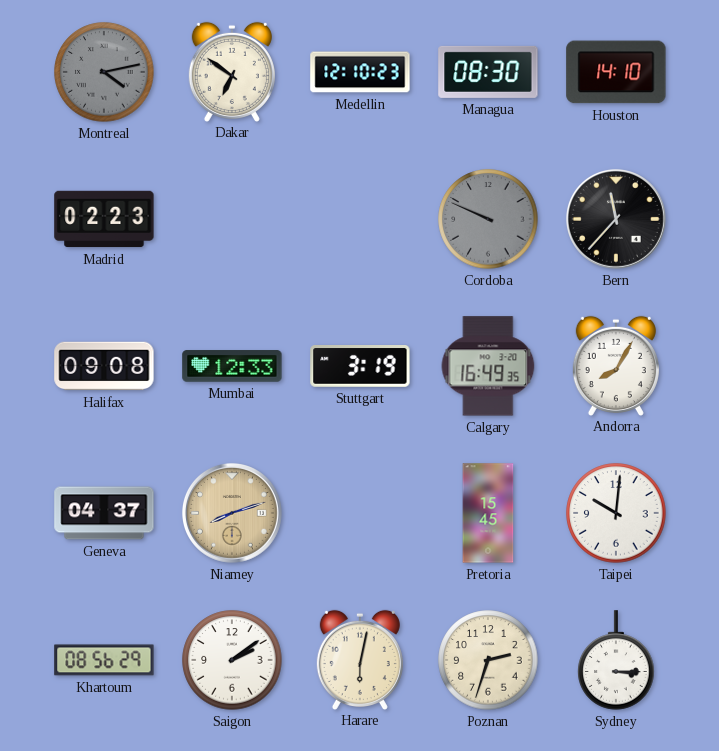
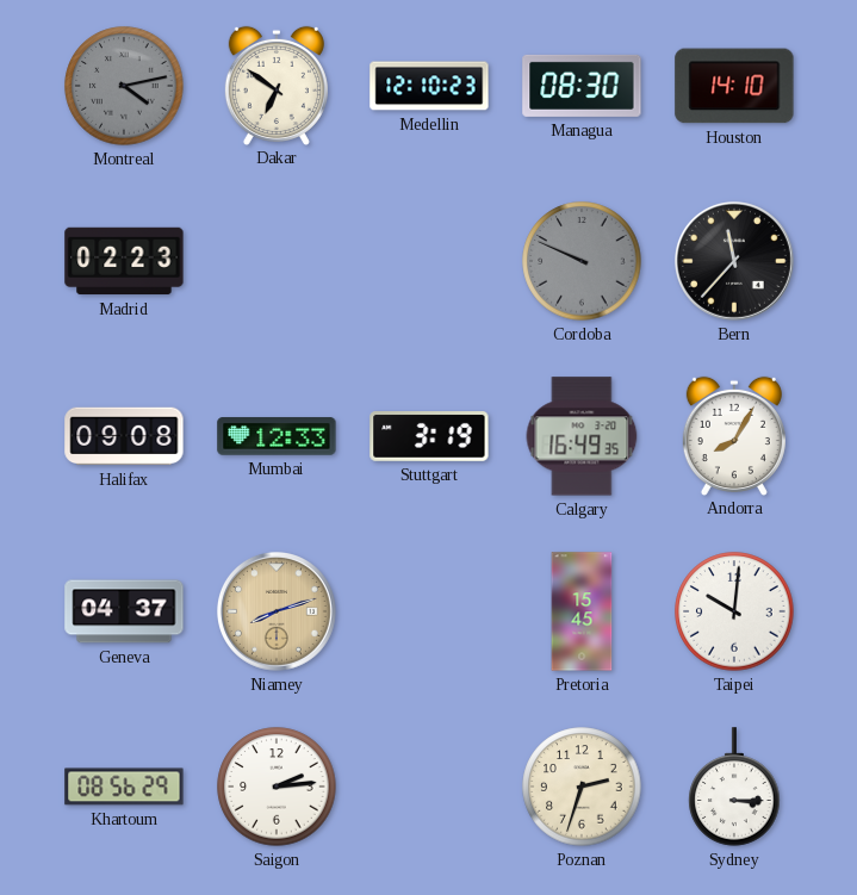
Saigon: 2:09 -> 2:14 (277, 787)
Harare: 6:02 -> none (360, 659)
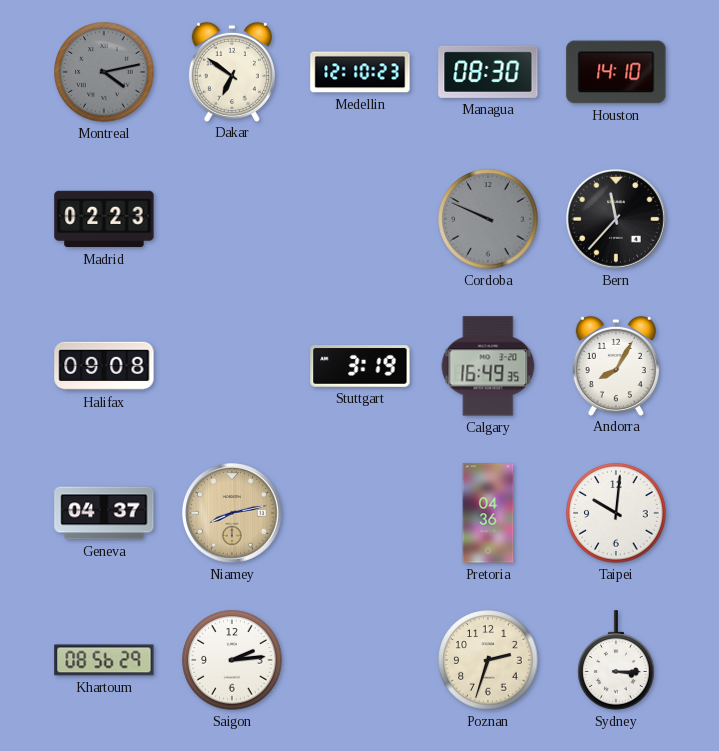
Mumbai: 12:33 -> none (277, 436)
Niamey: 8:12 -> 8:13 (232, 513)
Pretoria: 15:45 -> 04:36 (488, 513)
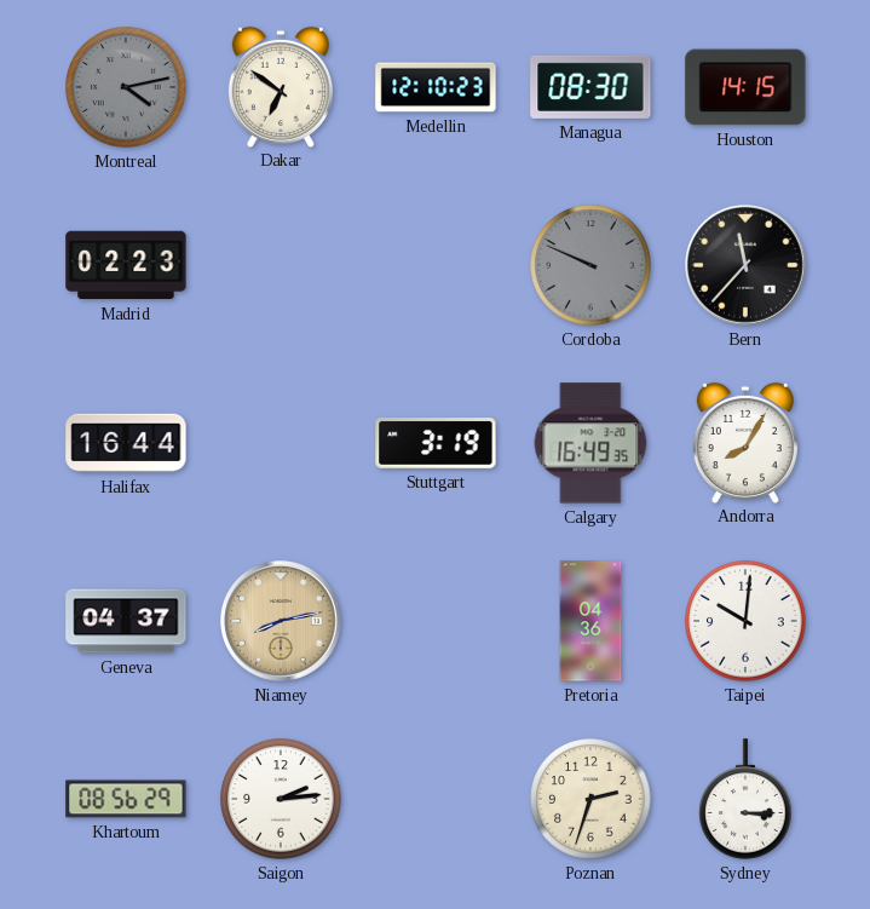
Houston: 14:10 -> 14:15 (745, 87)
Halifax: 09:08 -> 16:44 (126, 443)
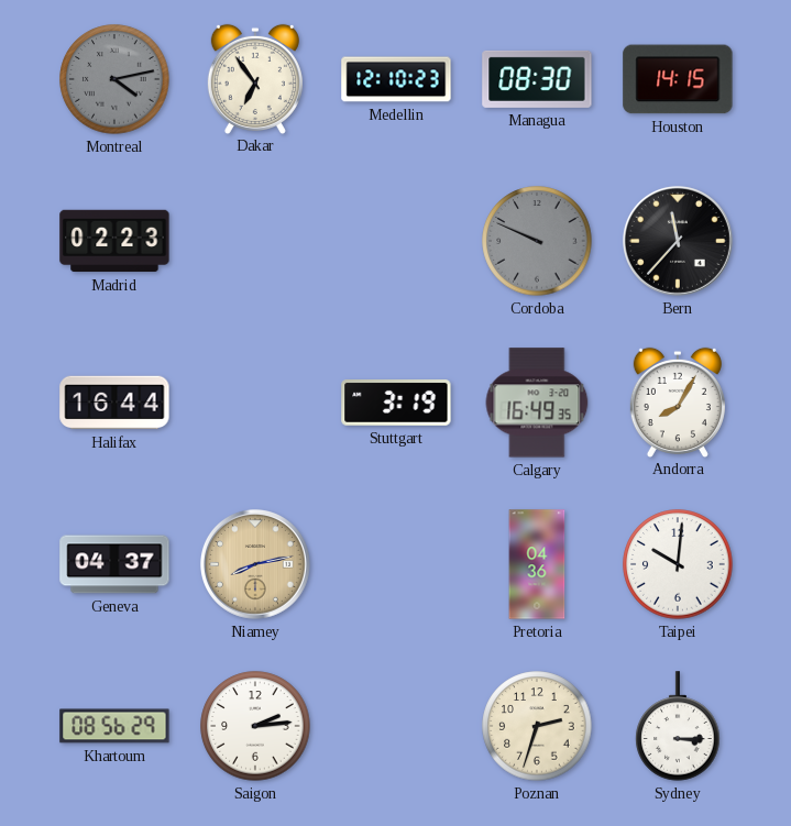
Dakar: 6:51 -> 6:54 (255, 78)
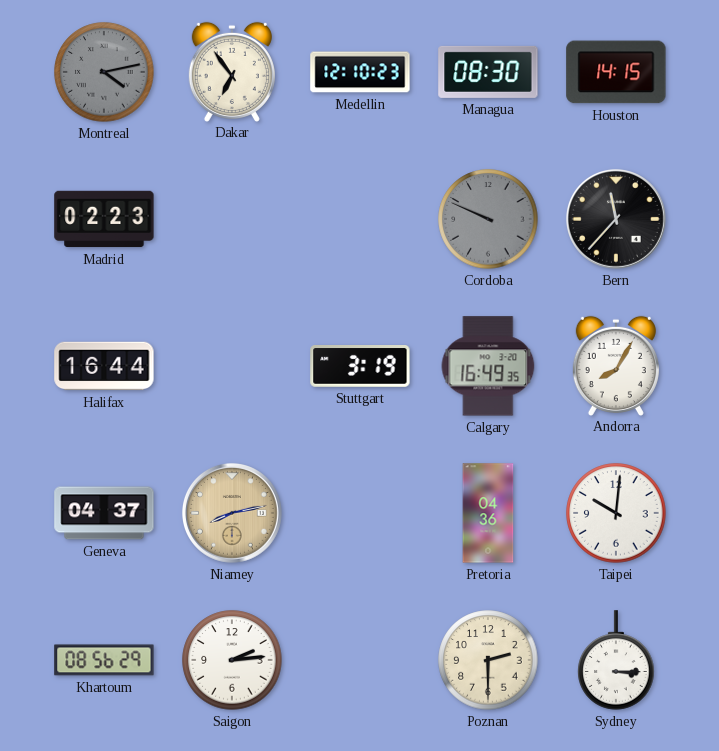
Poznan: 2:33 -> 2:30 (488, 660)
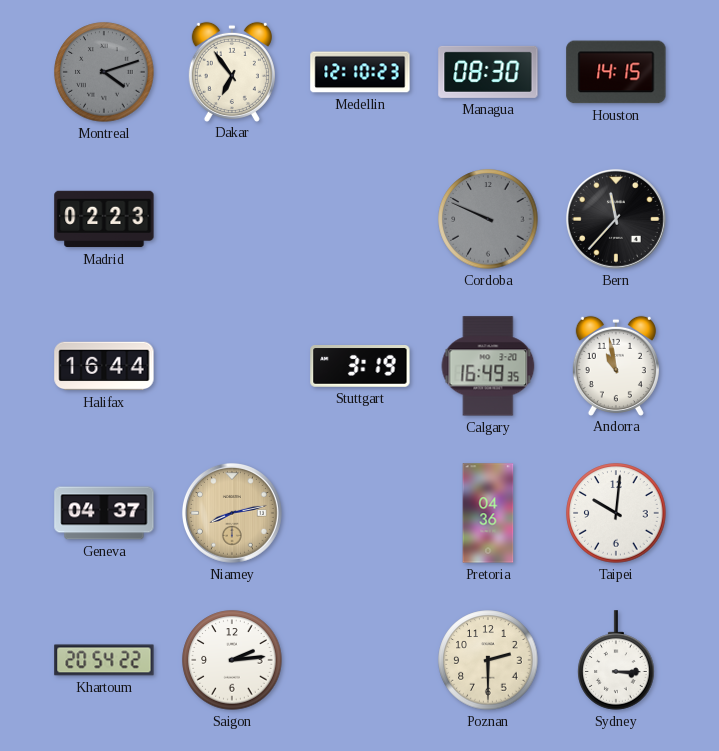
Montreal: 4:13 -> 4:12 (104, 72)
Andorra: 8:05 -> 10:58 (616, 365)
Khartoum: 08:56 -> 20:54 (104, 660)
